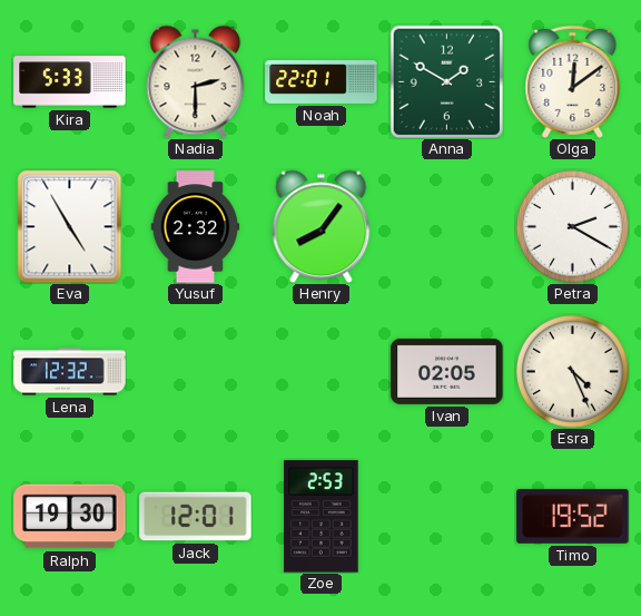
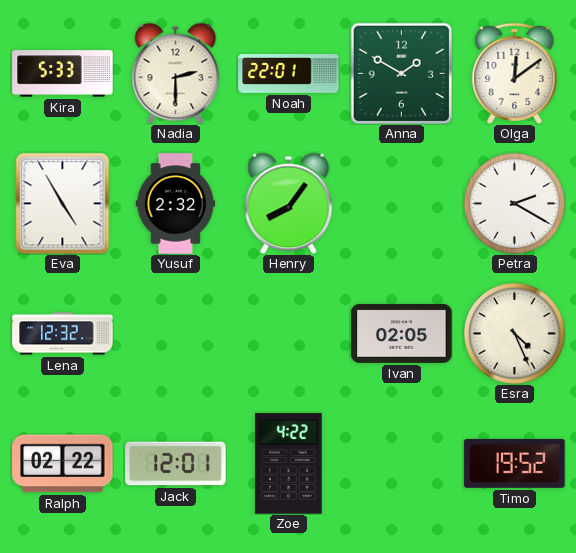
Ralph: 19:30 -> 02:22 (63, 464)
Zoe: 2:53 -> 4:22 (289, 464)
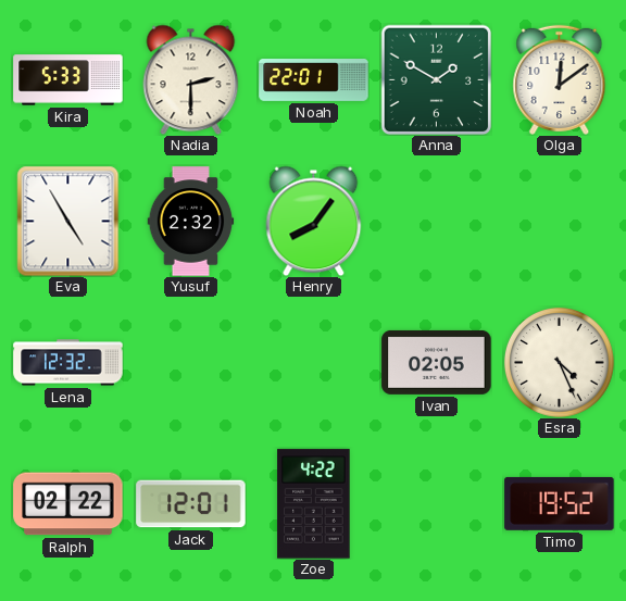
Petra: 2:20 -> none (514, 203)
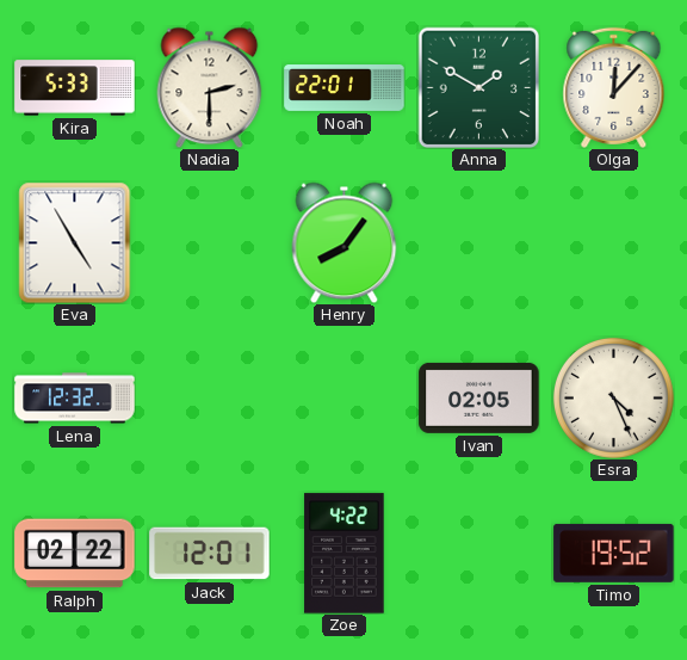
Olga: 12:09 -> 12:07 (614, 87)
Yusuf: 2:32 -> none (191, 222)
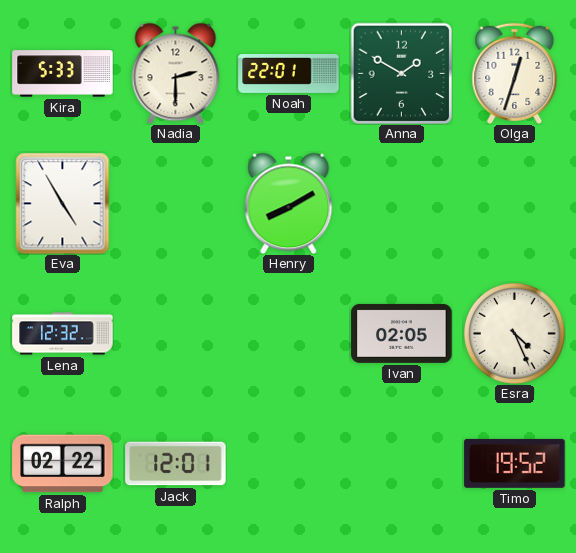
Olga: 12:07 -> 12:33 (515, 73)
Henry: 8:06 -> 8:10 (289, 203)
Zoe: 4:22 -> none (345, 554)
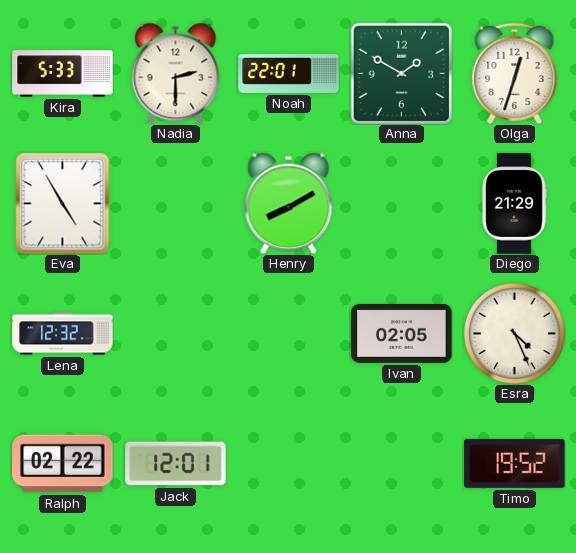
Diego: none -> 21:29 (514, 204)
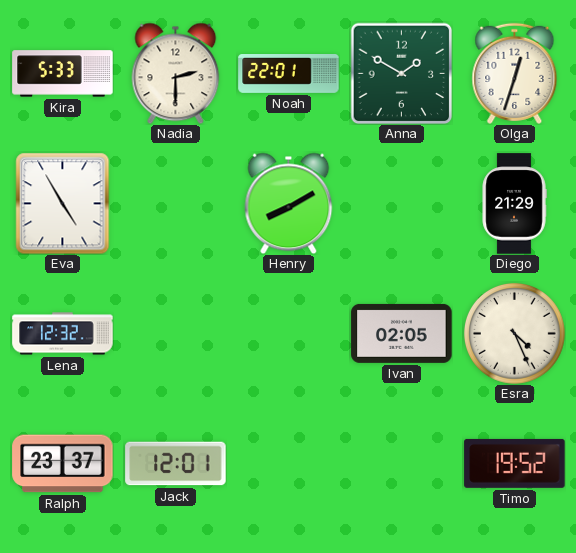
Ralph: 02:22 -> 23:37 (63, 464)
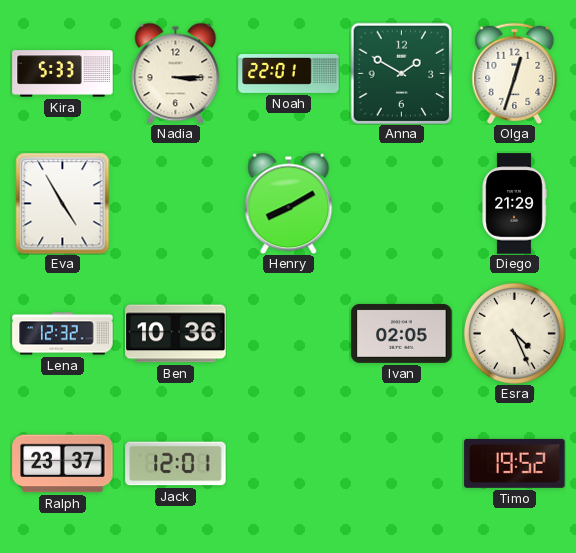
Nadia: 2:30 -> 3:15 (176, 73)
Ben: none -> 10:36 (176, 334)
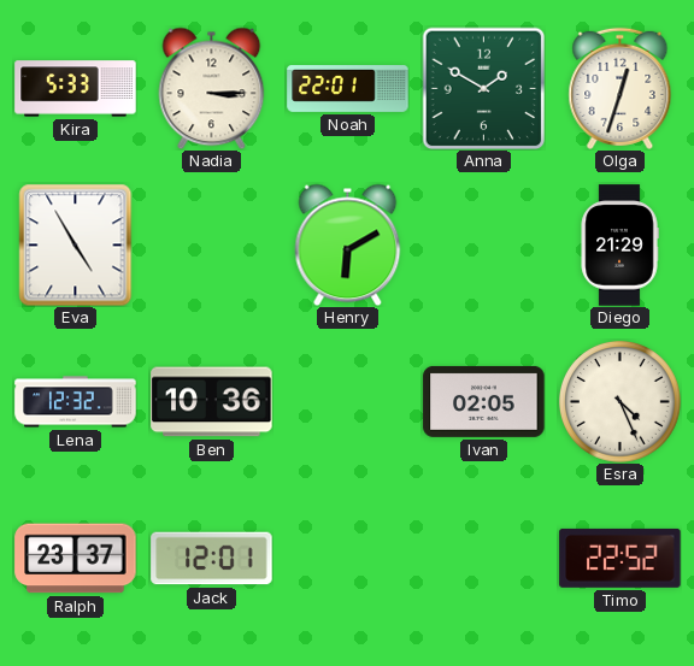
Henry: 8:10 -> 6:10 (348, 244)
Timo: 19:52 -> 22:52 (621, 558)
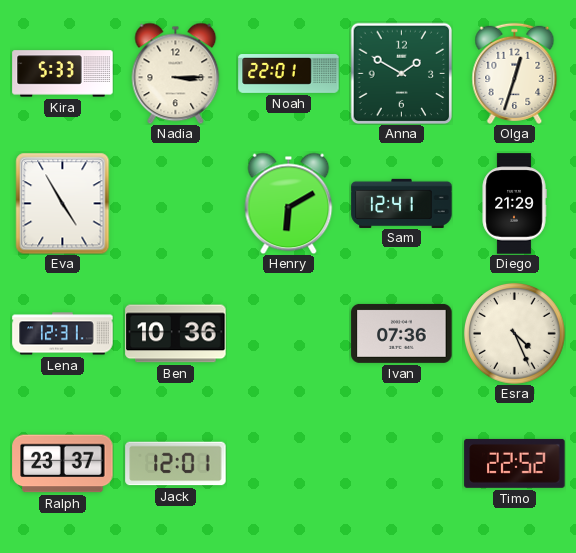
Sam: none -> 12:41 (402, 203)
Lena: 12:32 -> 12:31 (63, 334)
Ivan: 02:05 -> 07:36 (402, 333)
